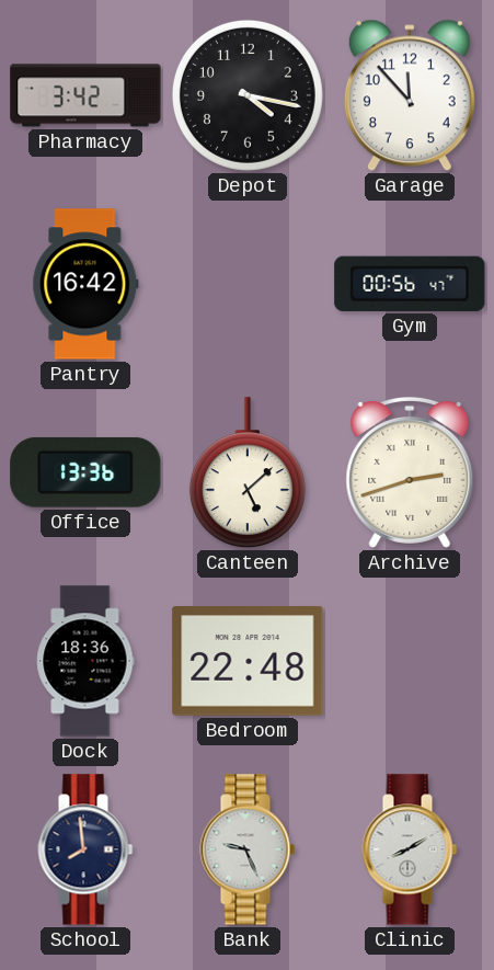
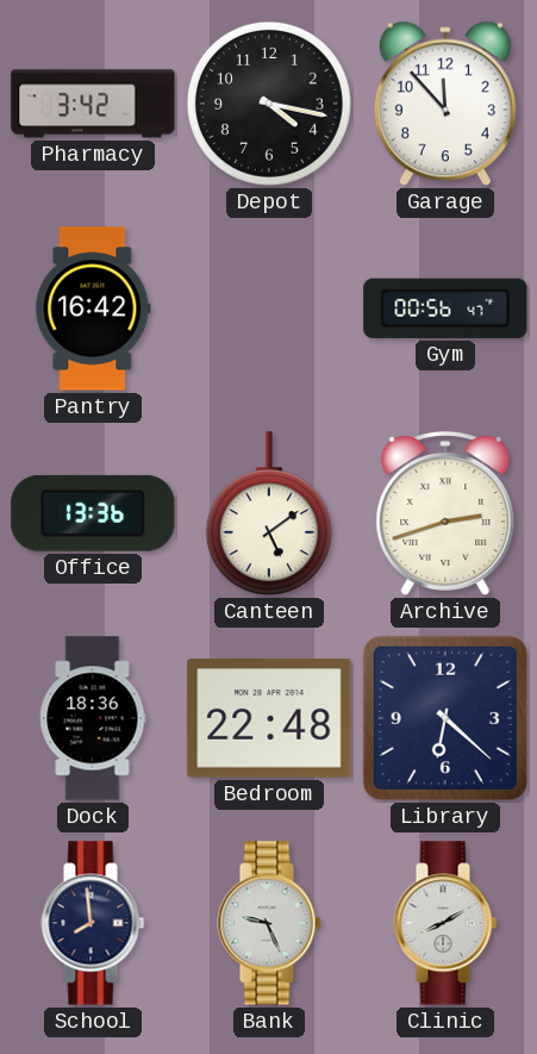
Canteen: 5:08 -> 5:09 (269, 514)
Library: none -> 6:22 (445, 718)
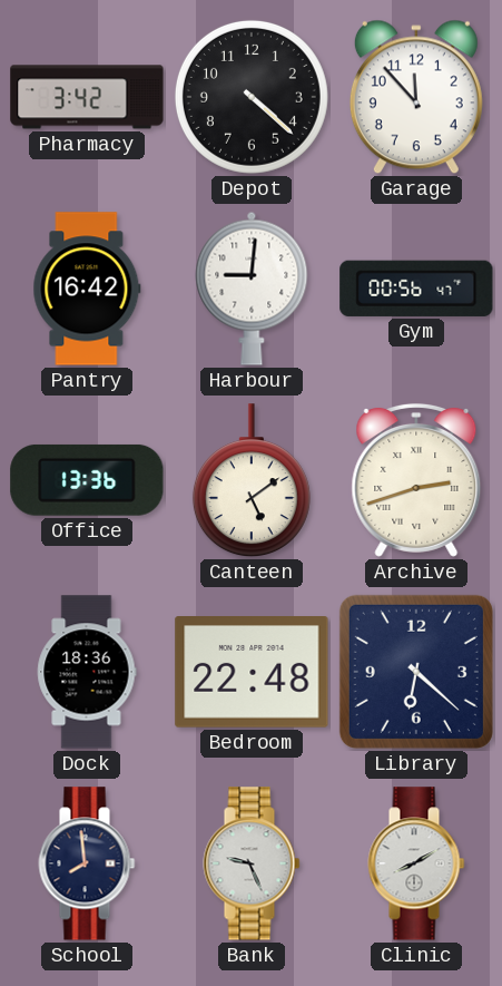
Depot: 4:17 -> 4:22 (252, 97)
Harbour: none -> 9:01 (252, 289)
